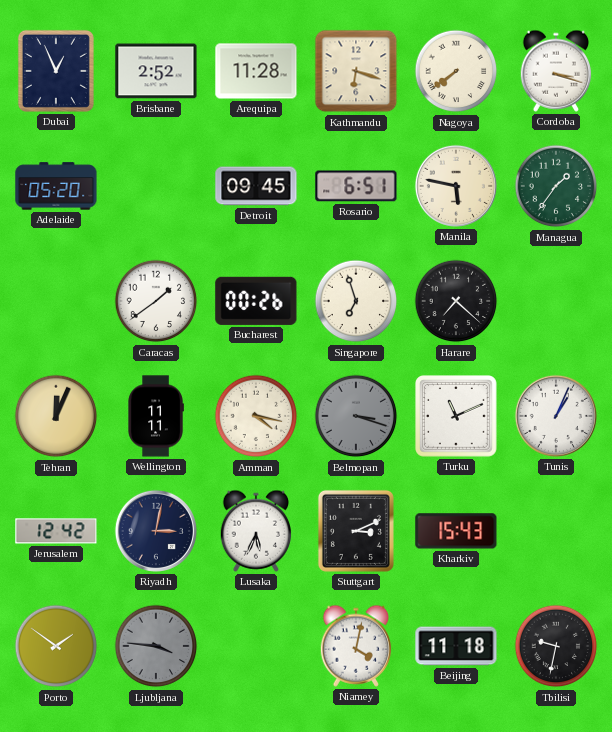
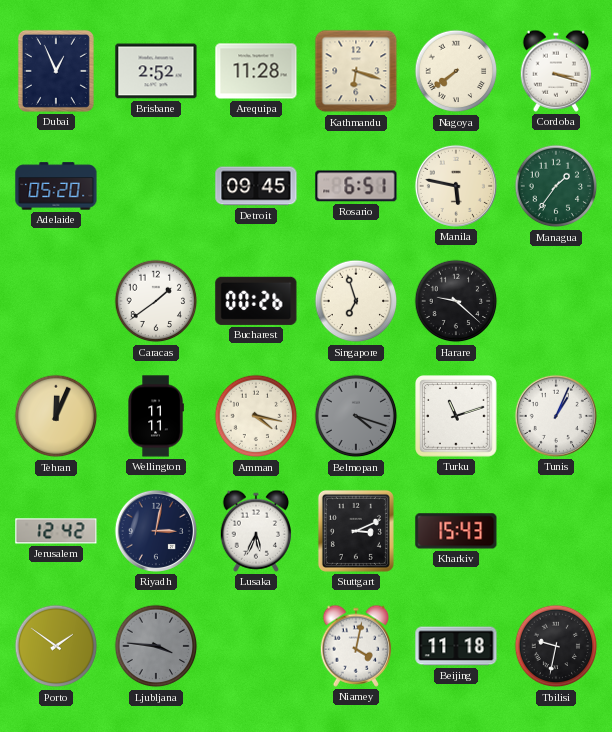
Harare: 7:22 -> 9:22 (456, 301)
Belmopan: 3:18 -> 4:18 (356, 416)
Turku: 11:11 -> 11:12 (457, 417)
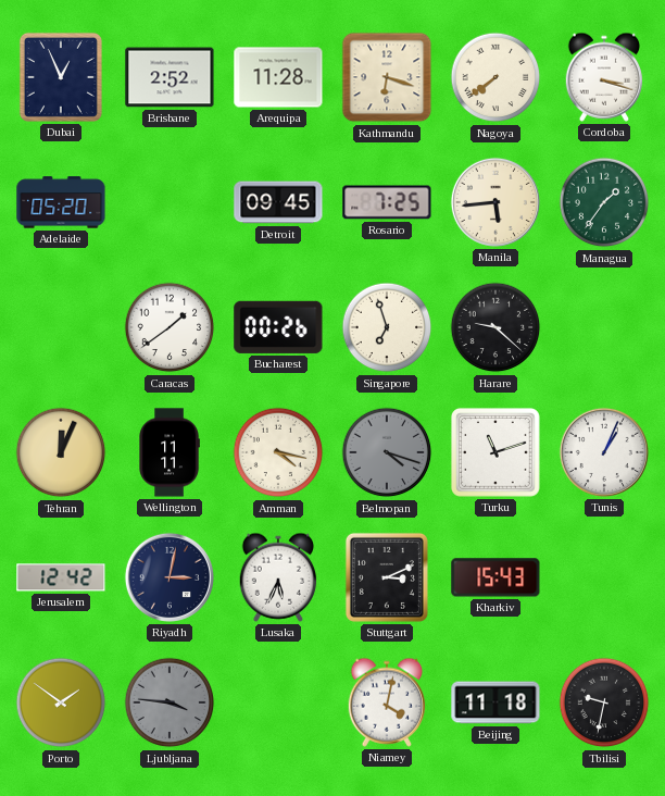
Rosario: 6:51 -> 7:25 (387, 202)
Manila: 5:47 -> 5:44 (495, 202)
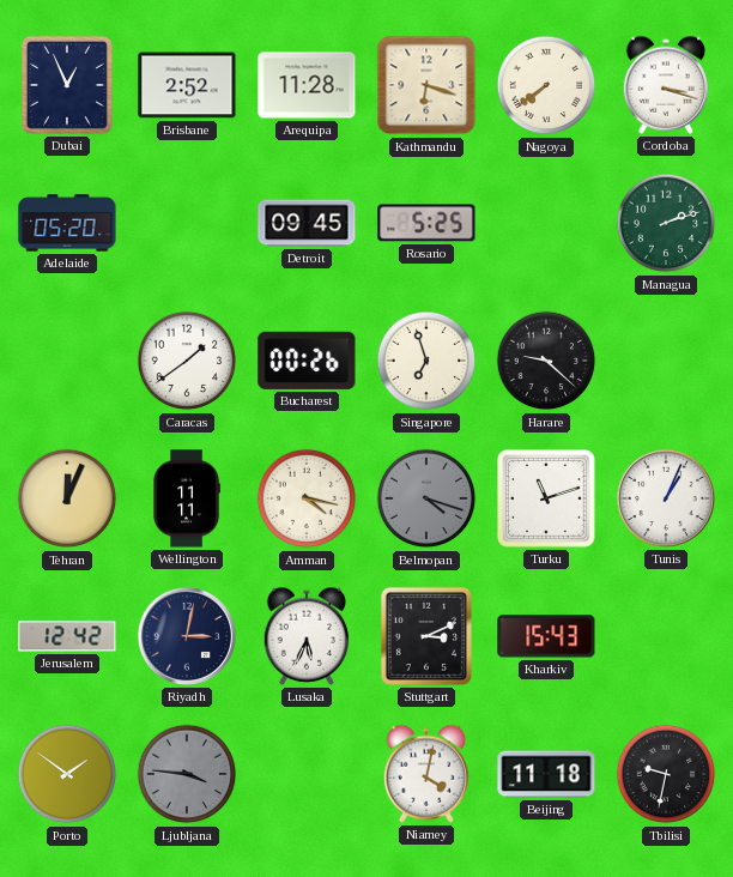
Rosario: 7:25 -> 5:25 (426, 223)
Manila: 5:44 -> none (495, 202)
Managua: 1:36 -> 2:12 (666, 223)
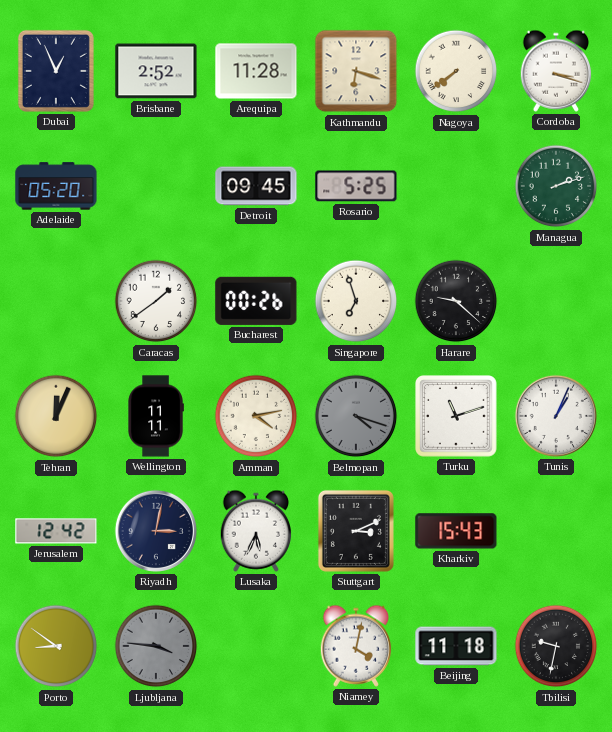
Amman: 4:17 -> 4:13 (256, 416)
Porto: 1:51 -> 8:51 (56, 646)
